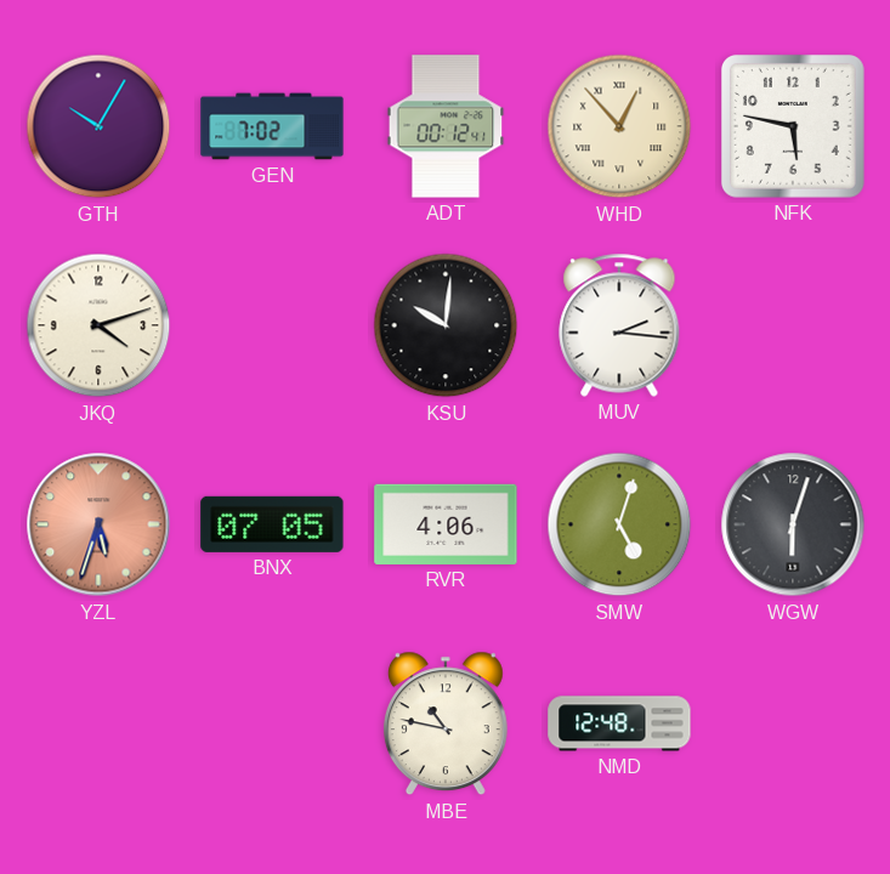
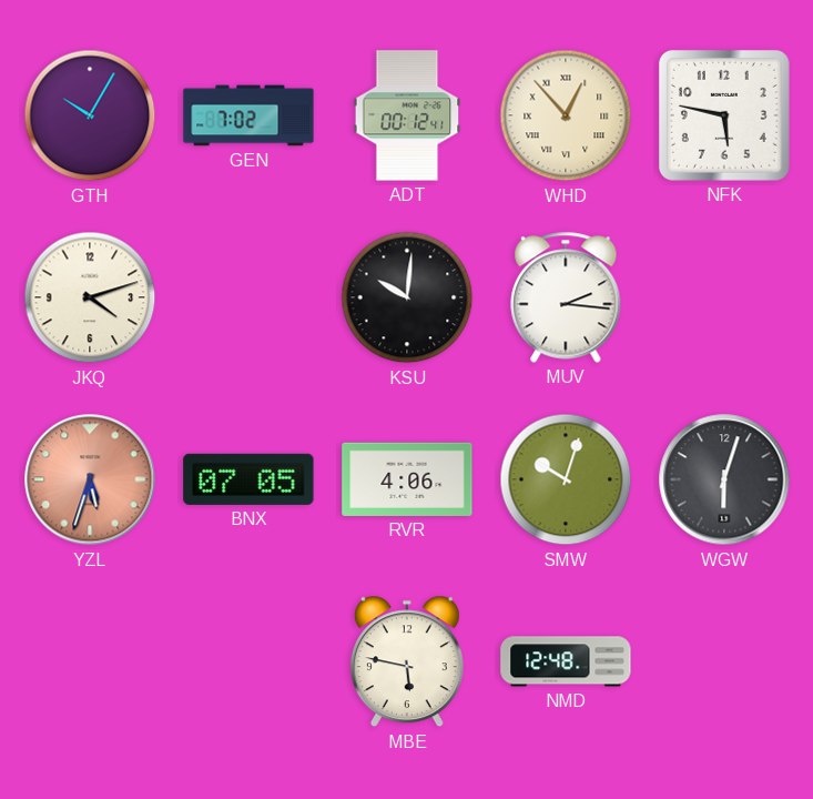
SMW: 5:03 -> 10:03 (566, 479)
MBE: 10:47 -> 5:47 (407, 661)
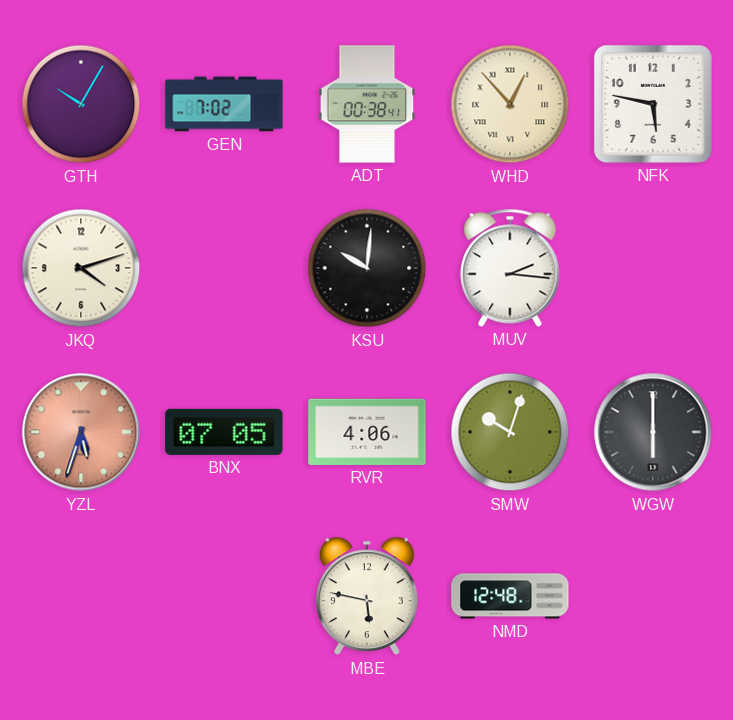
ADT: 00:12 -> 00:38 (367, 104)
WGW: 6:03 -> 6:00 (653, 432)
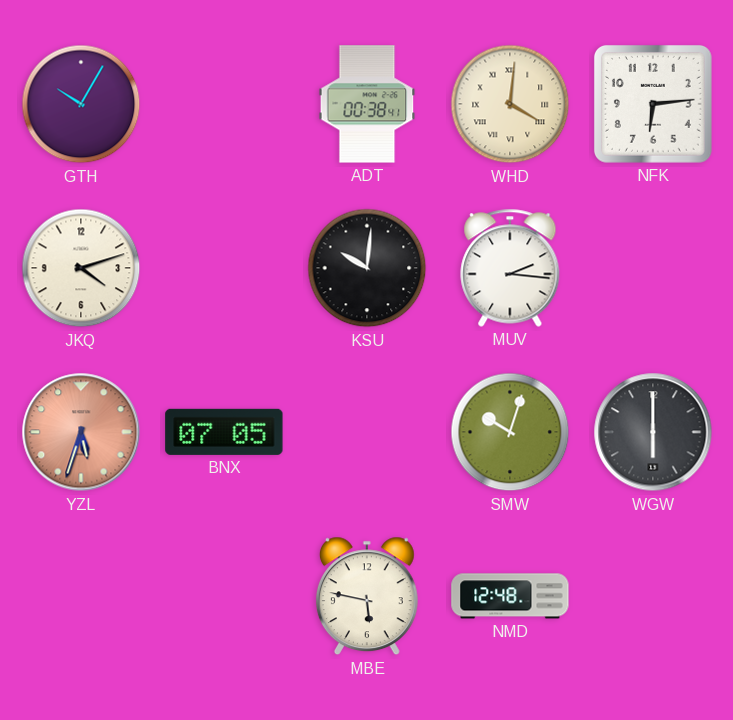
GEN: 7:02 -> none (224, 104)
WHD: 12:53 -> 4:01 (510, 104)
NFK: 5:47 -> 6:14 (653, 104)
RVR: 4:06 -> none (367, 432)
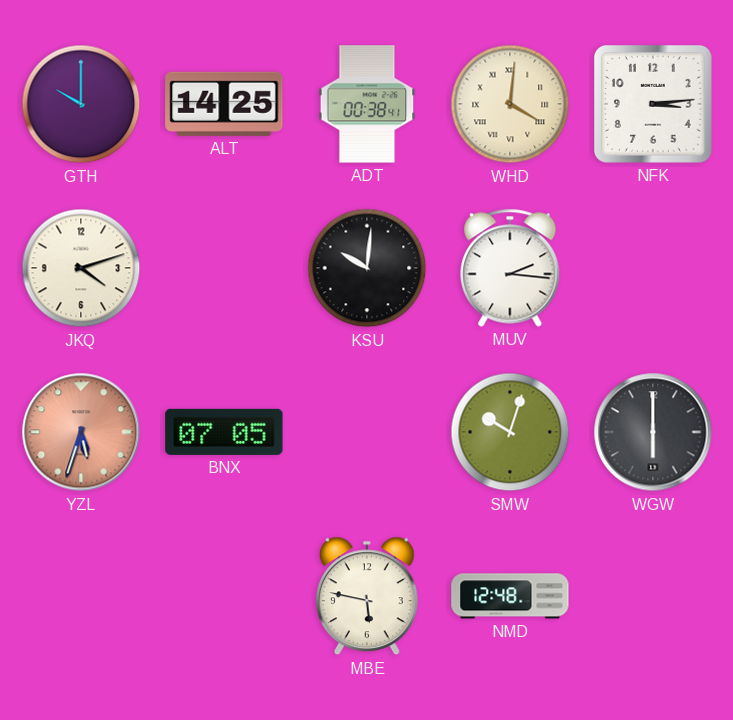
GTH: 10:05 -> 10:00 (81, 104)
ALT: none -> 14:25 (224, 104)
NFK: 6:14 -> 3:14 (653, 104)
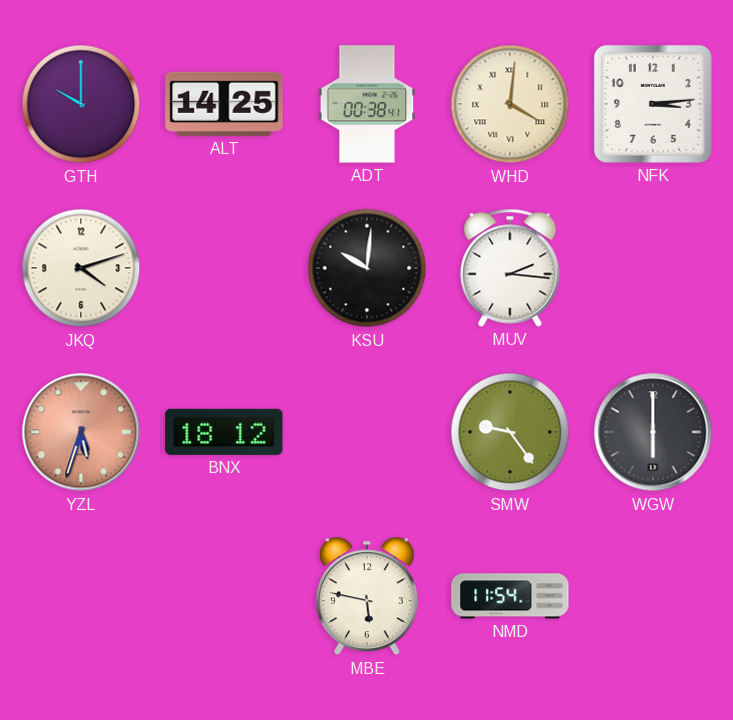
BNX: 07:05 -> 18:12 (224, 432)
SMW: 10:03 -> 9:24 (510, 432)
NMD: 12:48 -> 11:54 (510, 596)
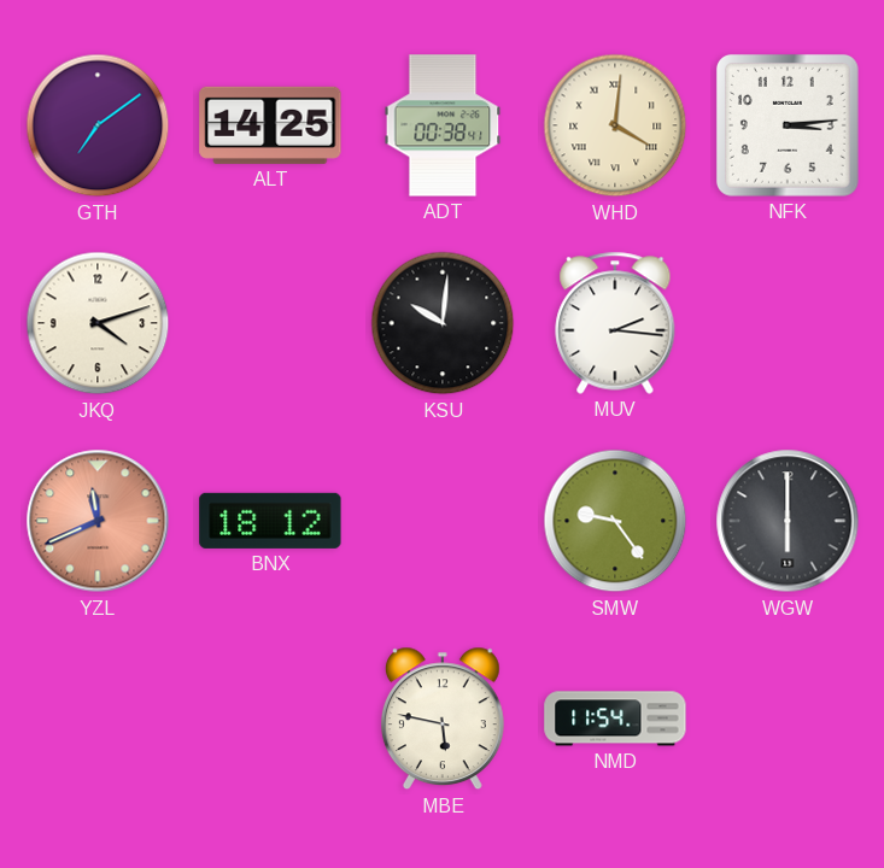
GTH: 10:00 -> 7:09 (98, 125)
YZL: 5:33 -> 11:41 (98, 521)
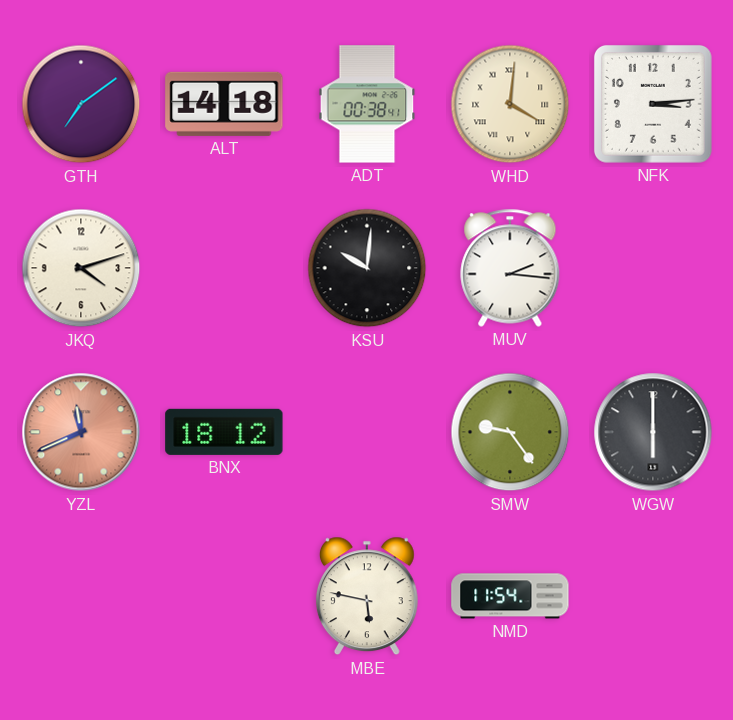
ALT: 14:25 -> 14:18 (224, 104)
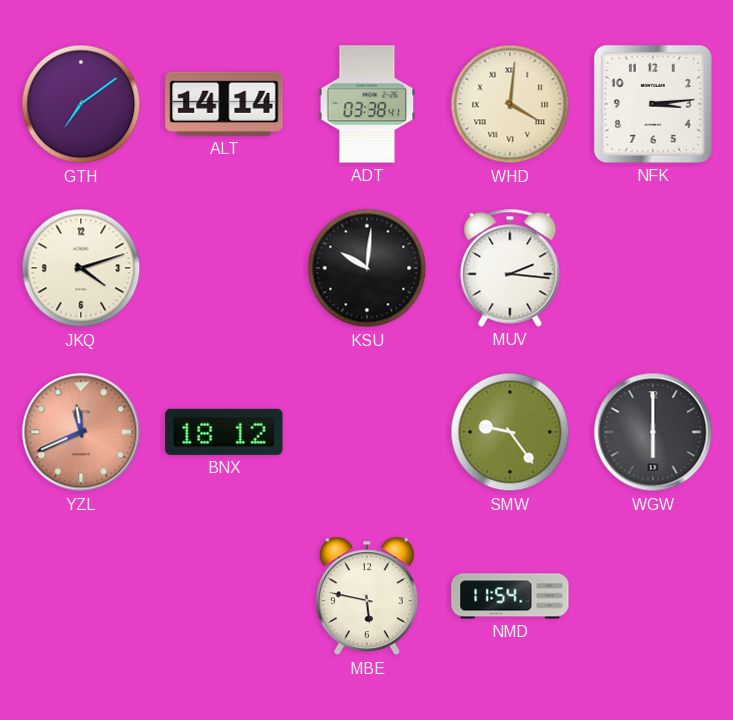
ALT: 14:18 -> 14:14 (224, 104)
ADT: 00:38 -> 03:38 (367, 104)
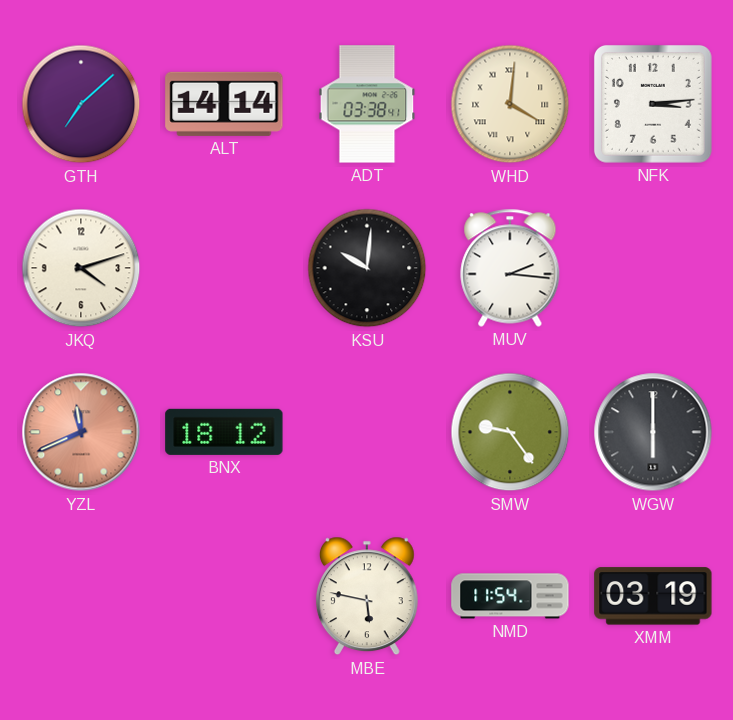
GTH: 7:09 -> 7:08 (81, 104)
XMM: none -> 03:19 (653, 596)
